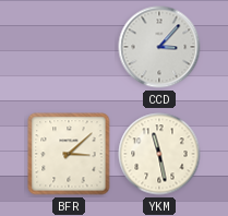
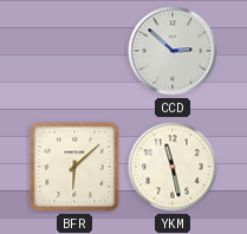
CCD: 3:07 -> 2:52 (173, 51)
BFR: 3:08 -> 6:08 (74, 167)
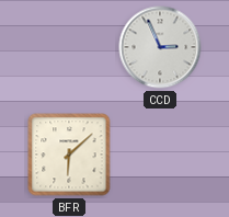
CCD: 2:52 -> 2:56 (160, 47)
YKM: 11:28 -> none (173, 167)
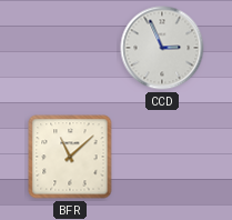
BFR: 6:08 -> 11:08 (70, 157)
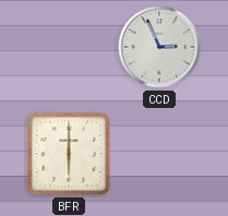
BFR: 11:08 -> 6:00 (69, 154)
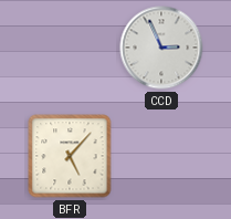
BFR: 6:00 -> 5:07 (70, 156)
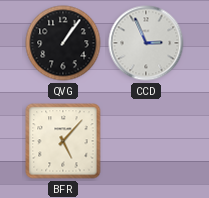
QVG: none -> 1:06 (63, 43)
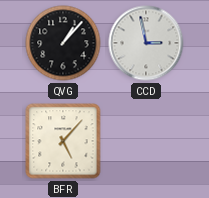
QVG: 1:06 -> 1:07 (63, 43)
CCD: 2:56 -> 2:58 (146, 43)
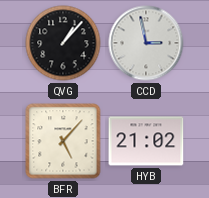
HYB: none -> 21:02 (146, 141)
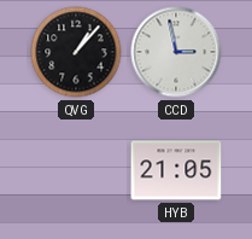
BFR: 5:07 -> none (63, 141)
HYB: 21:02 -> 21:05 (176, 170)
